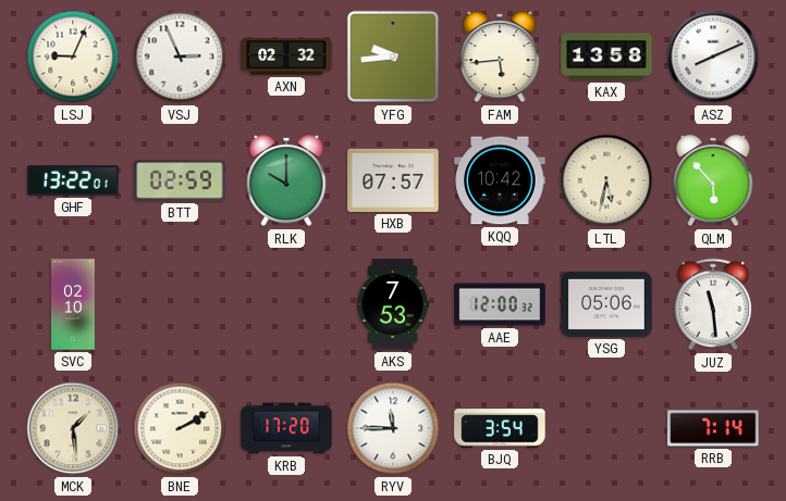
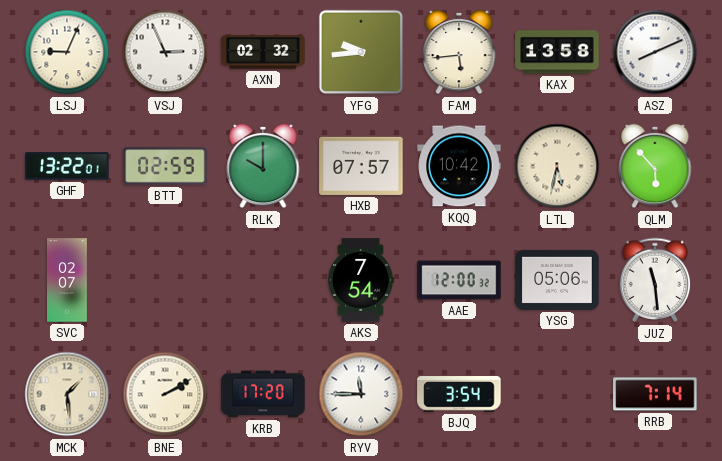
SVC: 02:10 -> 02:07 (68, 280)
AKS: 7:53 -> 7:54 (360, 280)
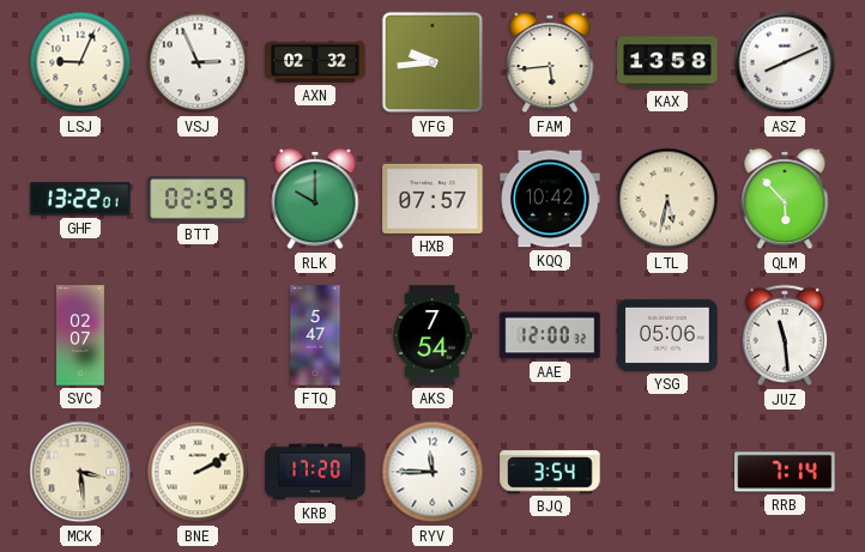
FTQ: none -> 5:47 (315, 335)
MCK: 1:29 -> 3:29 (80, 472)
